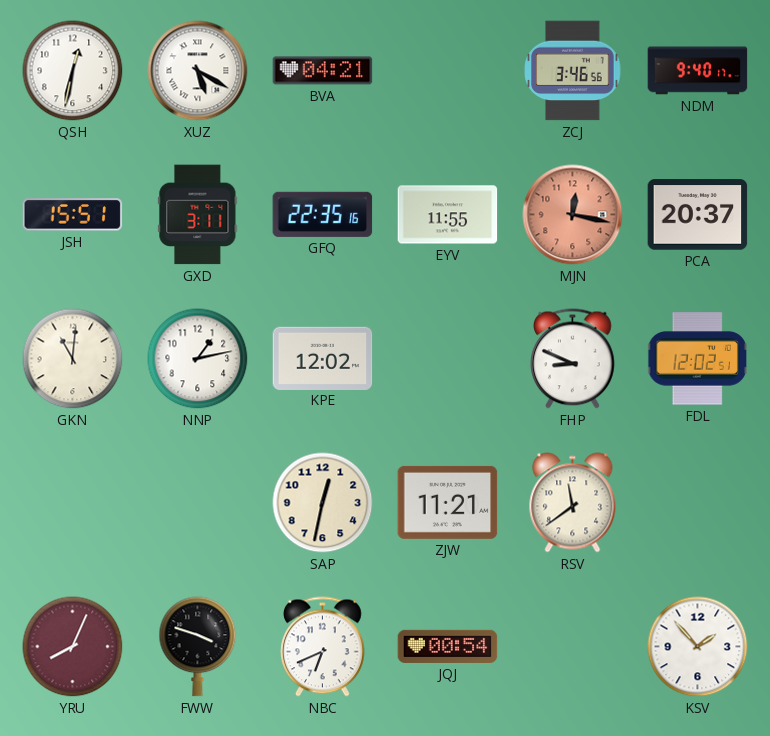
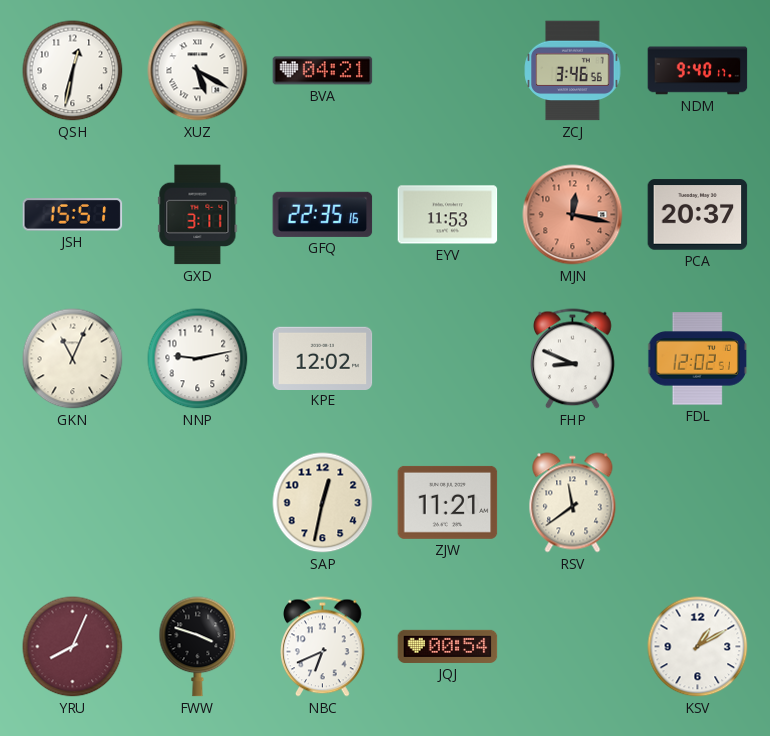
EYV: 11:55 -> 11:53 (448, 215)
GKN: 11:01 -> 11:04 (73, 359)
NNP: 1:13 -> 9:13 (198, 359)
KSV: 1:53 -> 1:10 (698, 647)
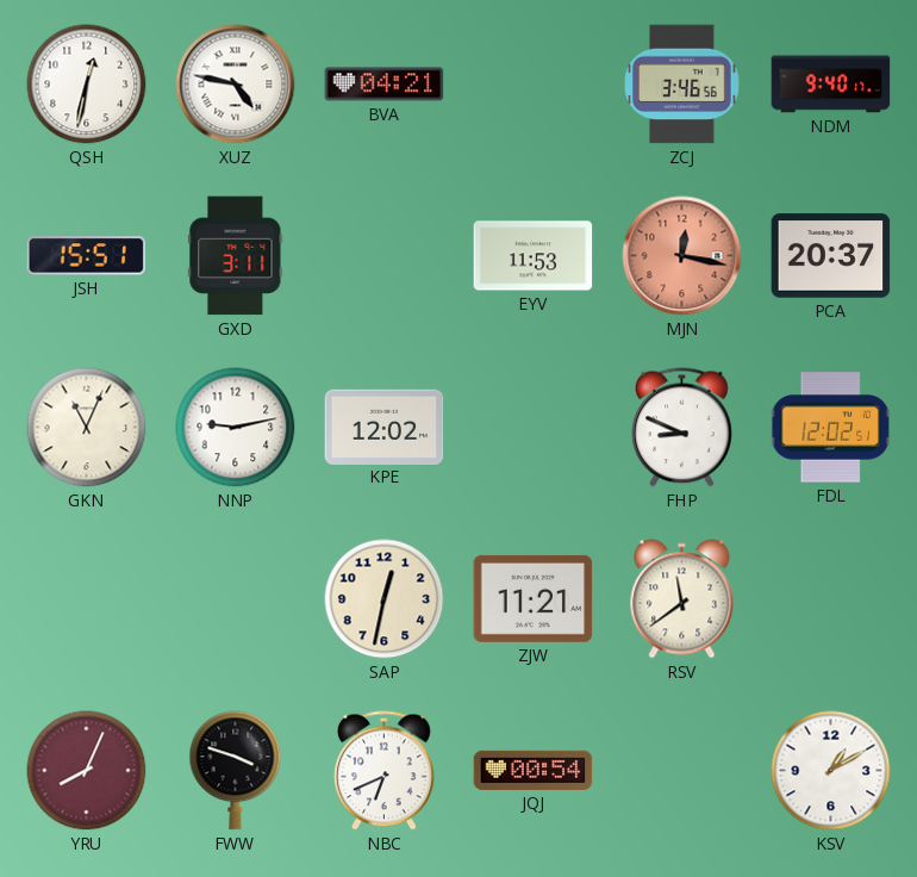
XUZ: 5:20 -> 4:47 (236, 85)
GFQ: 22:35 -> none (323, 214)
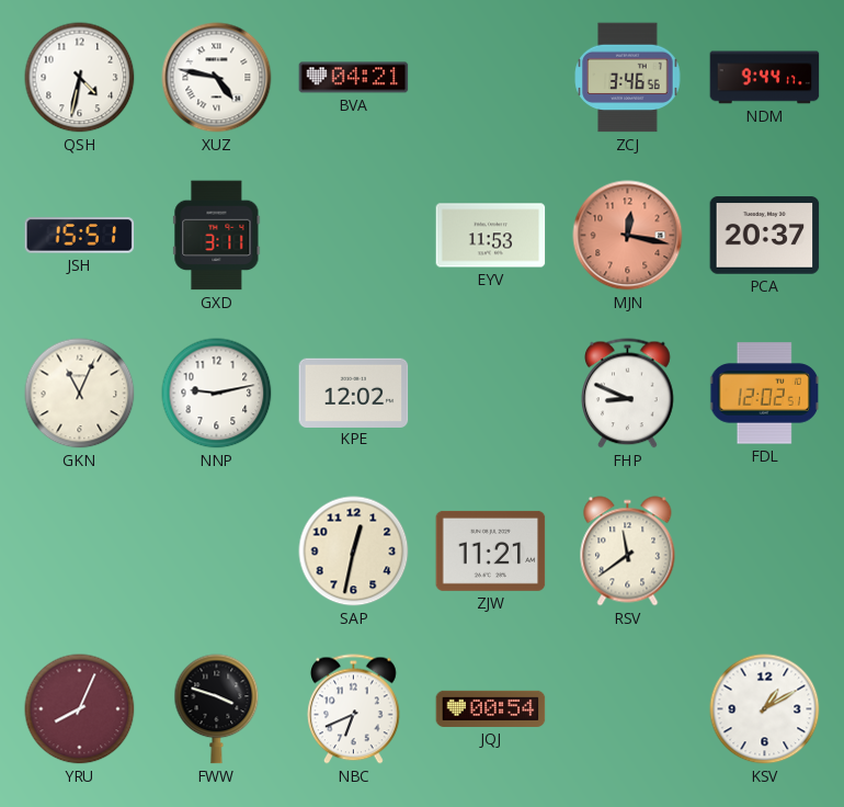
QSH: 12:32 -> 4:32 (80, 78)
NDM: 9:40 -> 9:44 (765, 78)
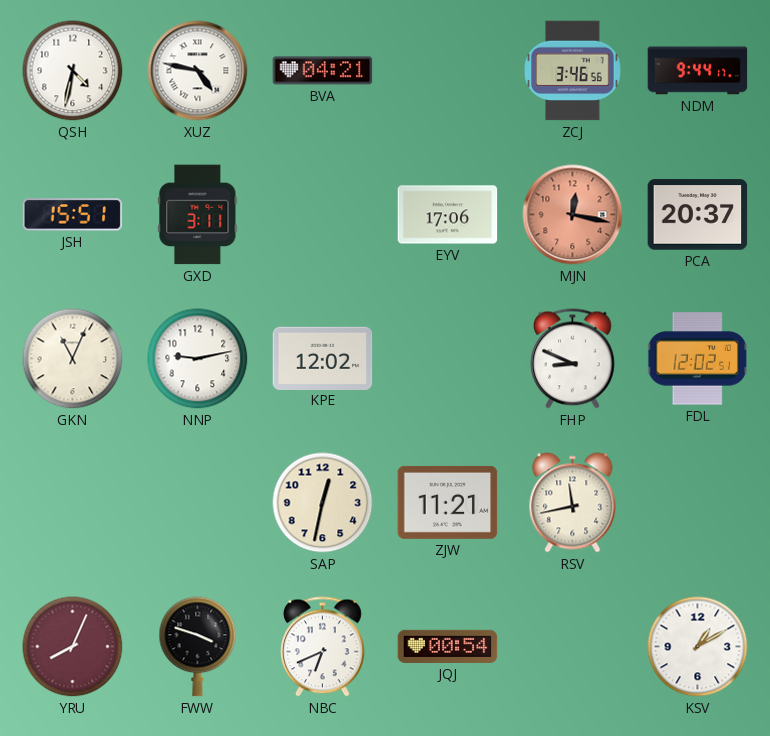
EYV: 11:53 -> 17:06 (448, 215)
RSV: 11:39 -> 11:43 (573, 503)
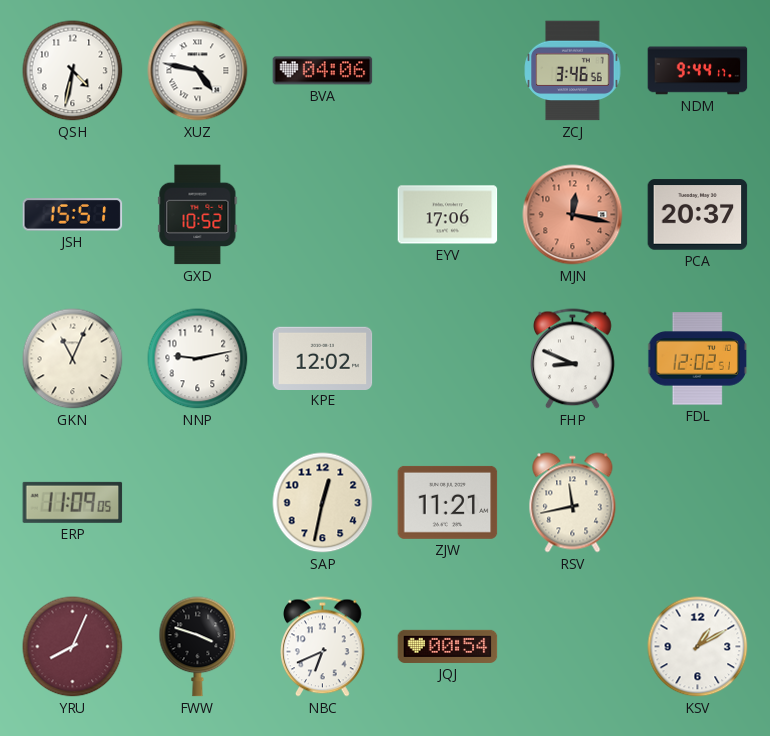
BVA: 04:21 -> 04:06 (323, 71)
GXD: 3:11 -> 10:52 (198, 215)
ERP: none -> 11:09 (73, 502)
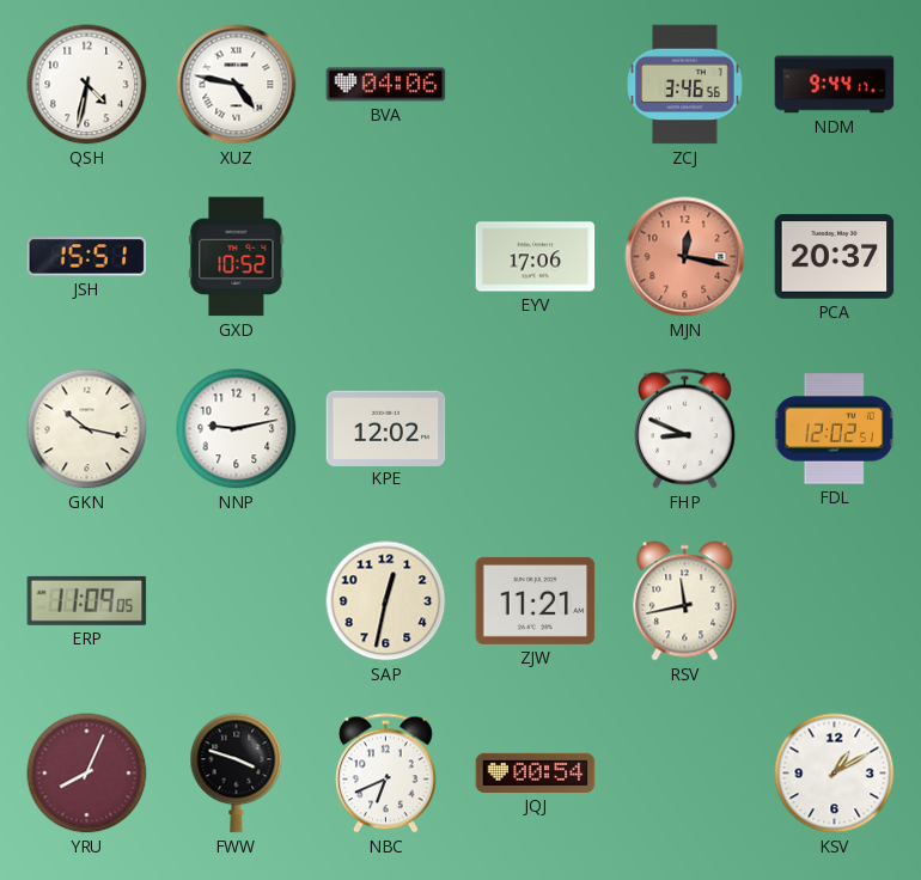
GKN: 11:04 -> 10:17 (87, 429)
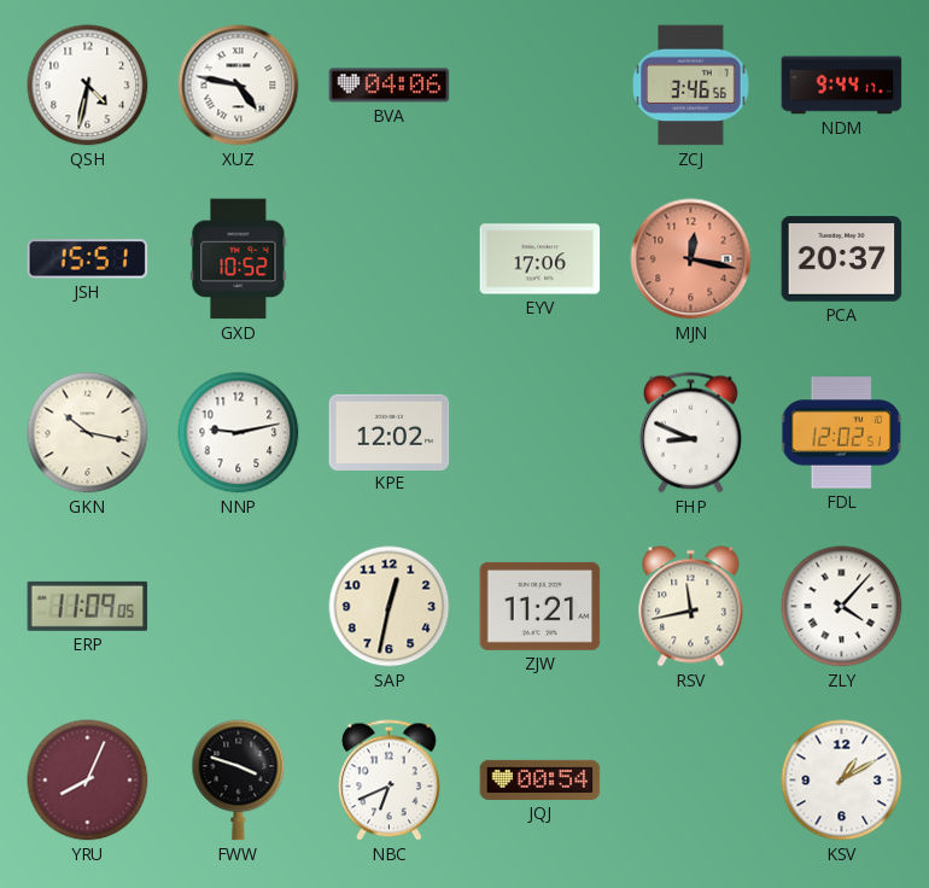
ZLY: none -> 4:07 (842, 607)
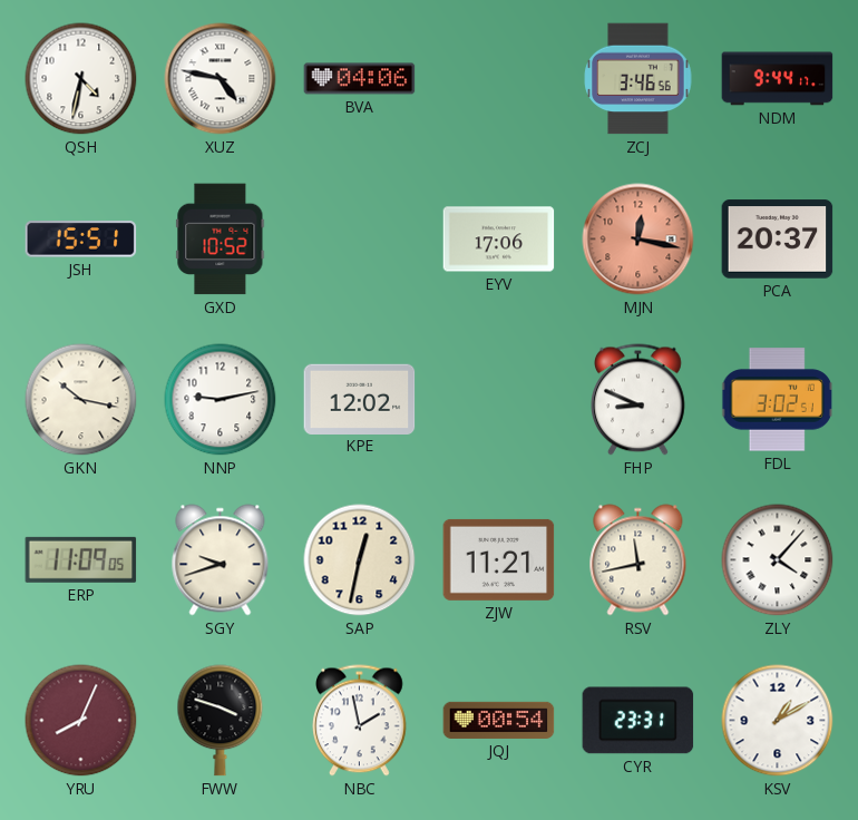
FDL: 12:02 -> 3:02 (777, 400)
SGY: none -> 9:42 (221, 560)
NBC: 6:41 -> 1:58 (360, 721)
CYR: none -> 23:31 (638, 721)
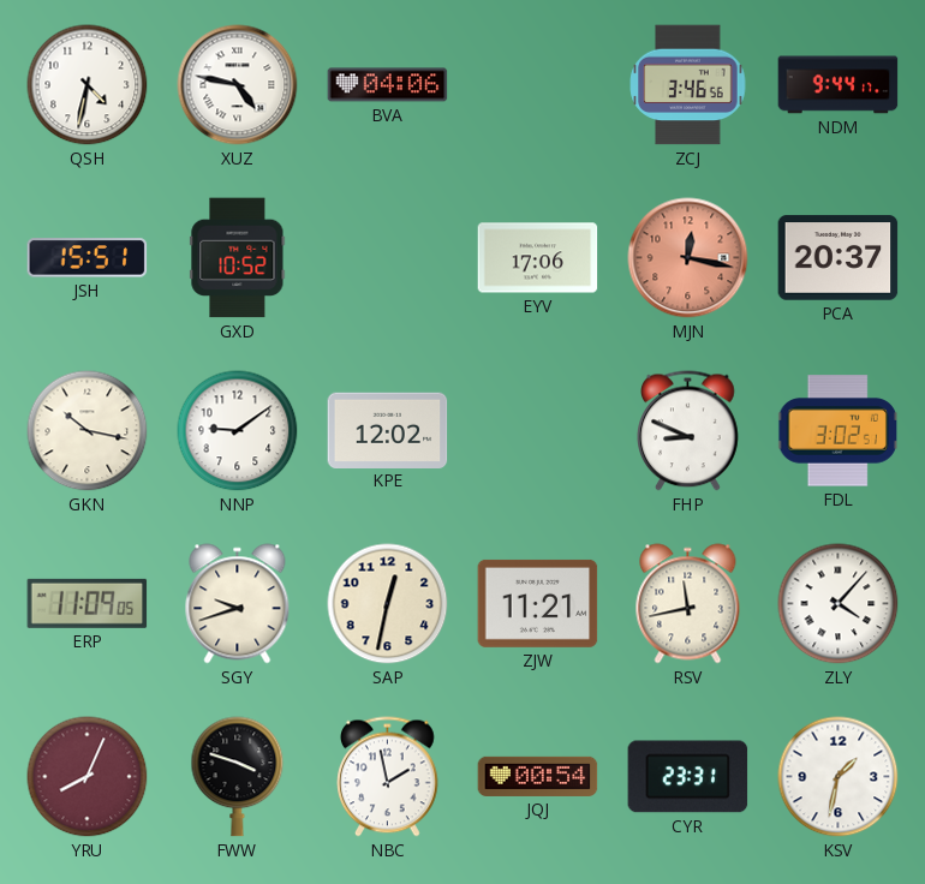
NNP: 9:13 -> 9:09 (238, 431)
KSV: 1:10 -> 1:32 (839, 777)
